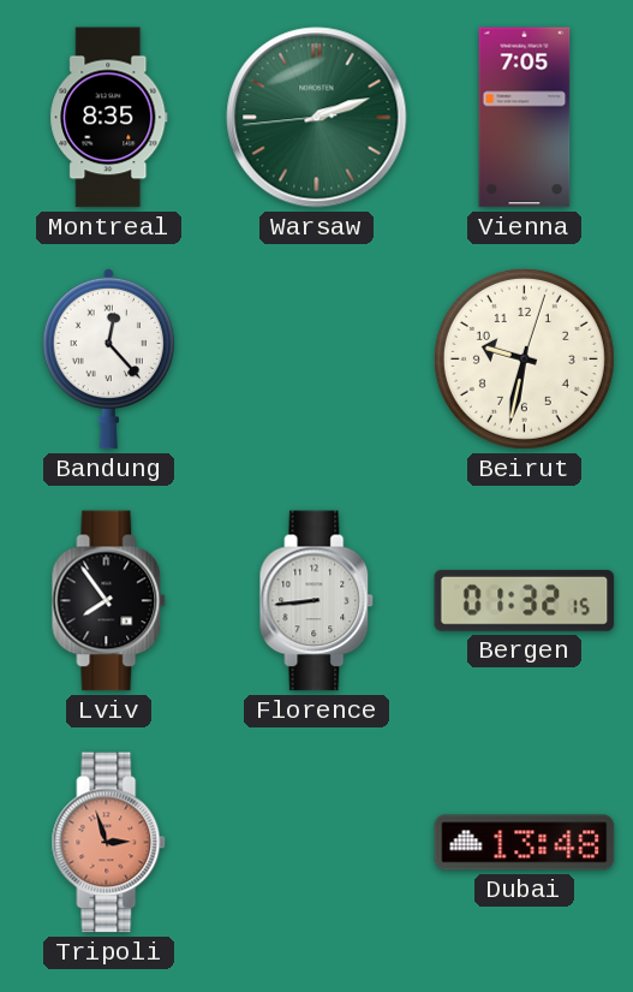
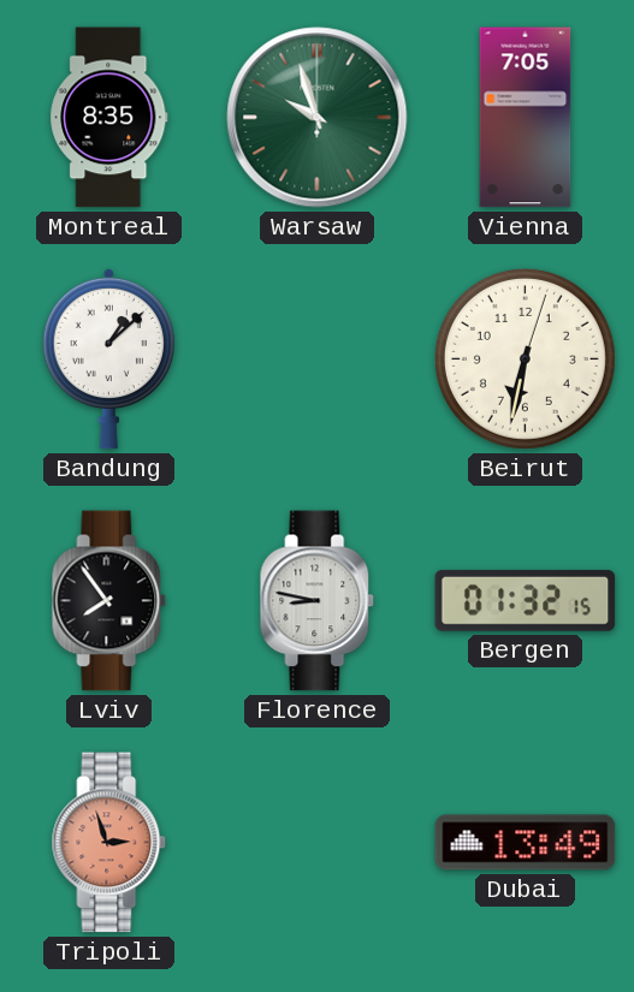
Warsaw: 2:11 -> 9:57 (318, 118)
Bandung: 12:23 -> 1:08 (108, 358)
Beirut: 9:32 -> 6:32 (525, 358)
Florence: 8:44 -> 8:47 (318, 601)
Dubai: 13:48 -> 13:49 (526, 843)
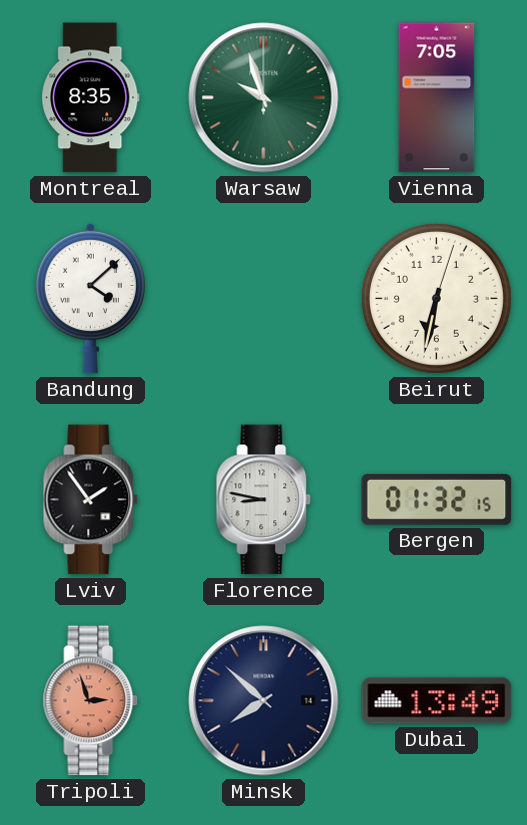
Bandung: 1:08 -> 4:08 (90, 298)
Lviv: 7:54 -> 1:54 (91, 500)
Minsk: none -> 7:52 (264, 701)
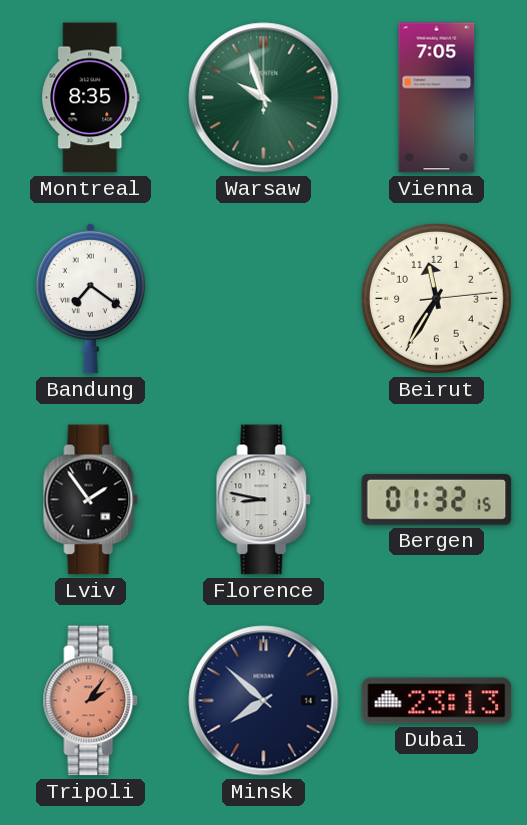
Bandung: 4:08 -> 7:21 (90, 298)
Beirut: 6:32 -> 11:35 (436, 298)
Tripoli: 2:57 -> 2:06 (91, 701)
Dubai: 13:49 -> 23:13 (437, 701)
